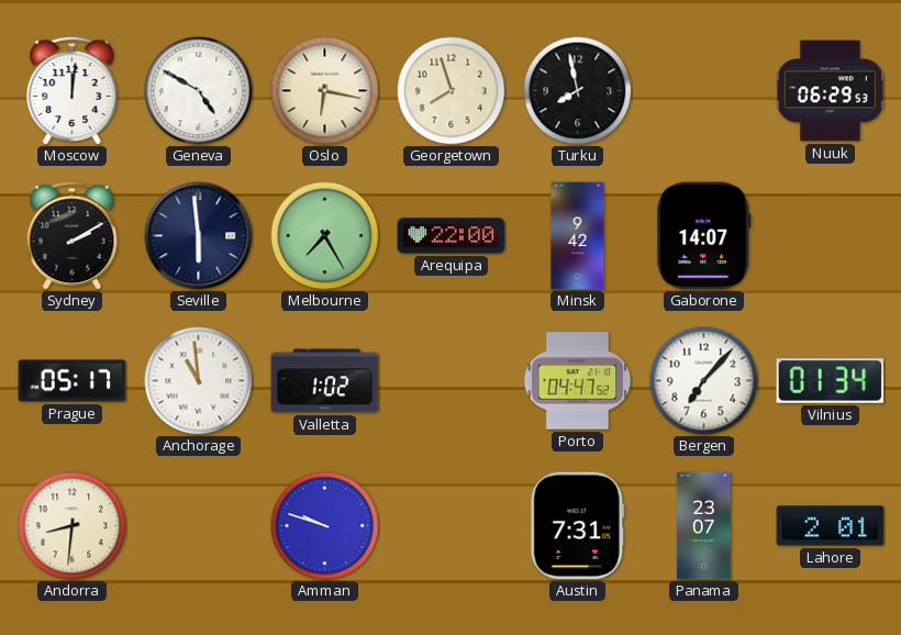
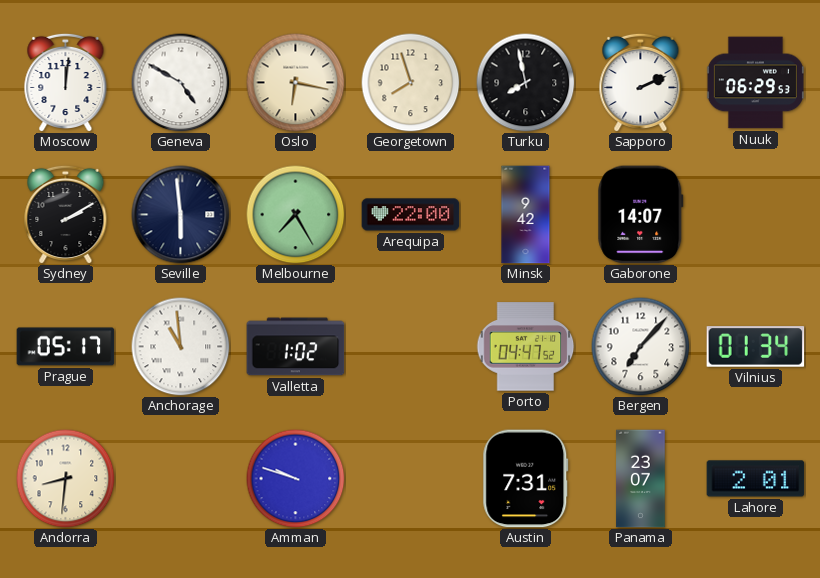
Sapporo: none -> 2:11 (641, 82)
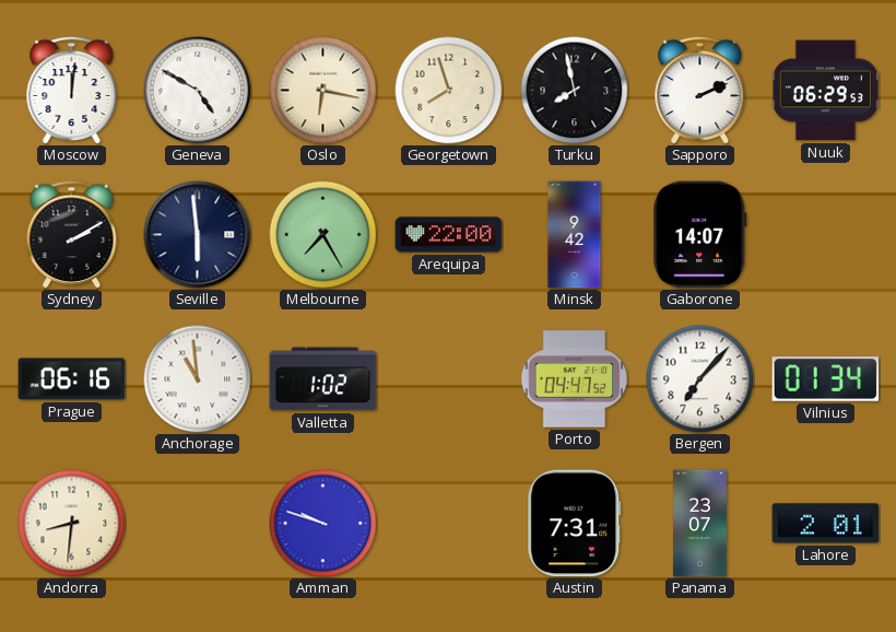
Prague: 05:17 -> 06:16 (72, 379)
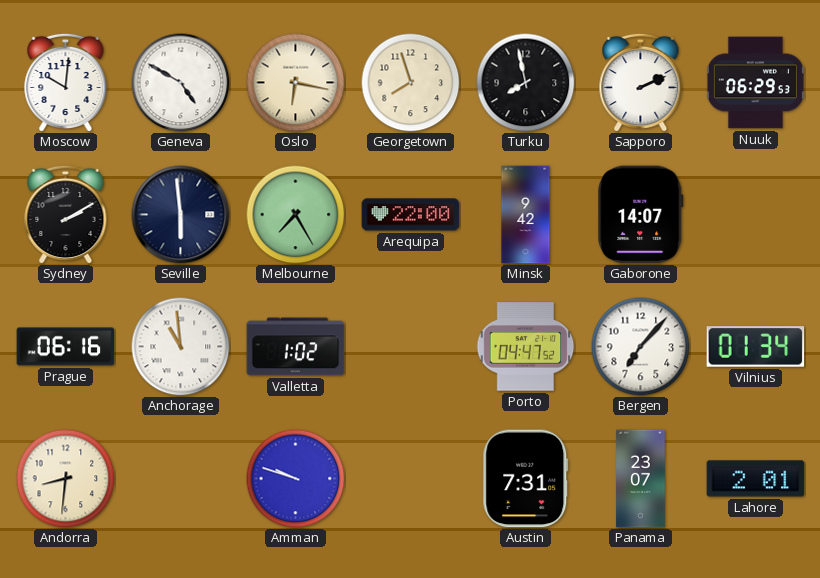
Moscow: 12:01 -> 10:01 (66, 82)
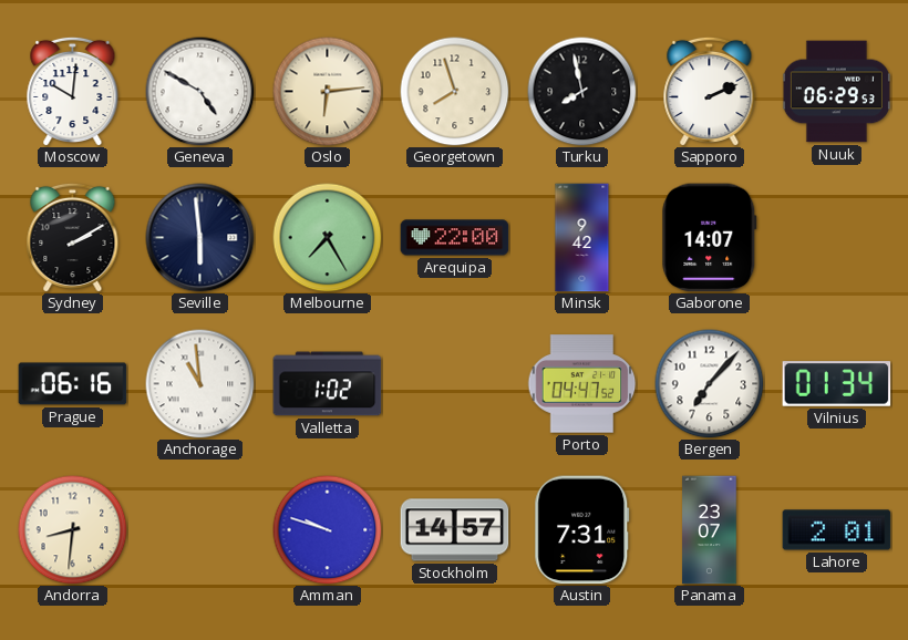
Oslo: 6:17 -> 6:14 (328, 92)
Stockholm: none -> 14:57 (455, 530)
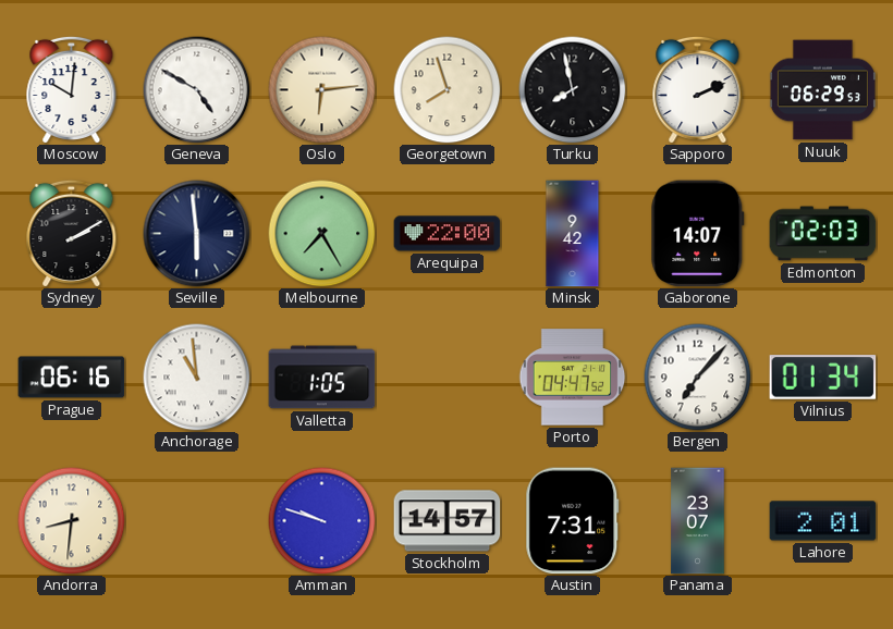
Edmonton: none -> 02:03 (823, 234)
Valletta: 1:02 -> 1:05 (322, 378)
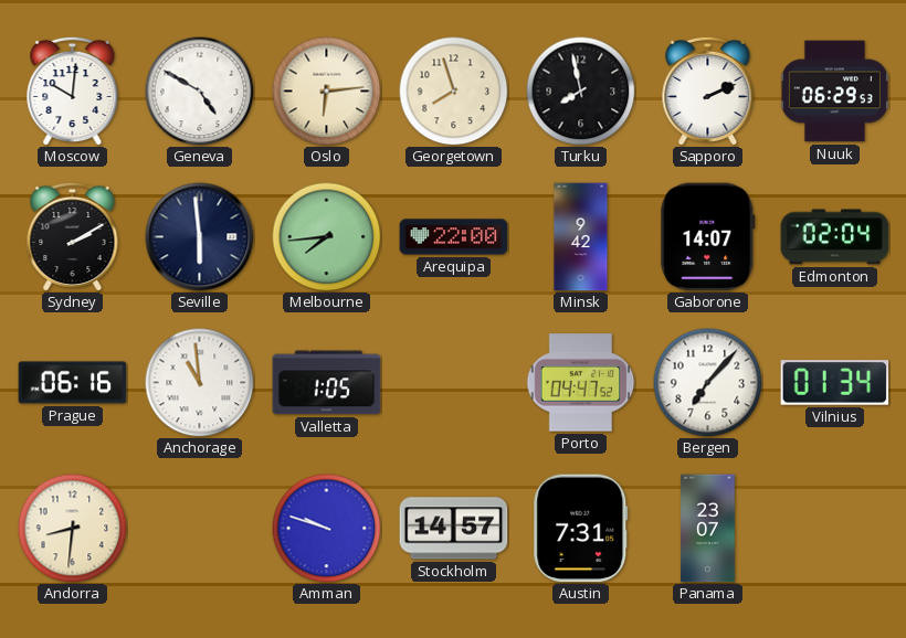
Melbourne: 7:25 -> 7:44 (327, 237)
Edmonton: 02:03 -> 02:04 (835, 237)
Lahore: 2:01 -> none (823, 521)
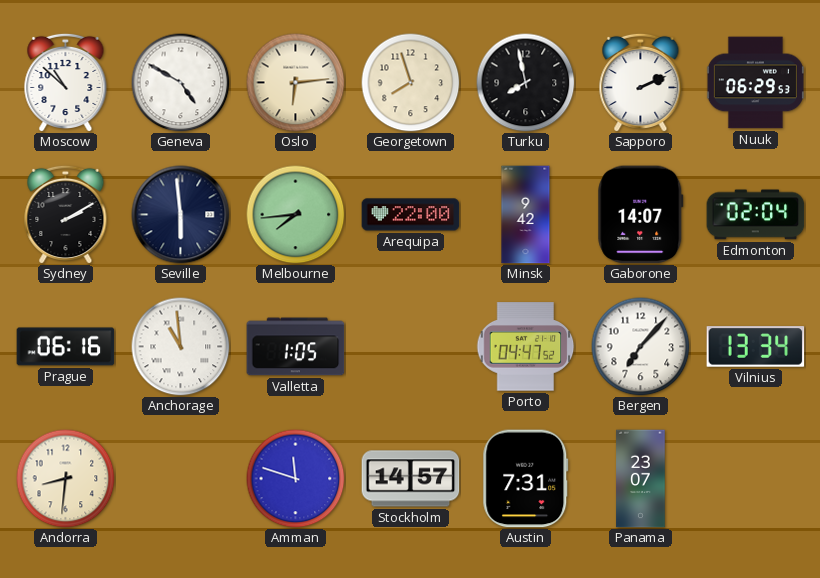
Moscow: 10:01 -> 10:52 (66, 82)
Vilnius: 01:34 -> 13:34 (756, 347)
Amman: 9:48 -> 11:48 (296, 479)
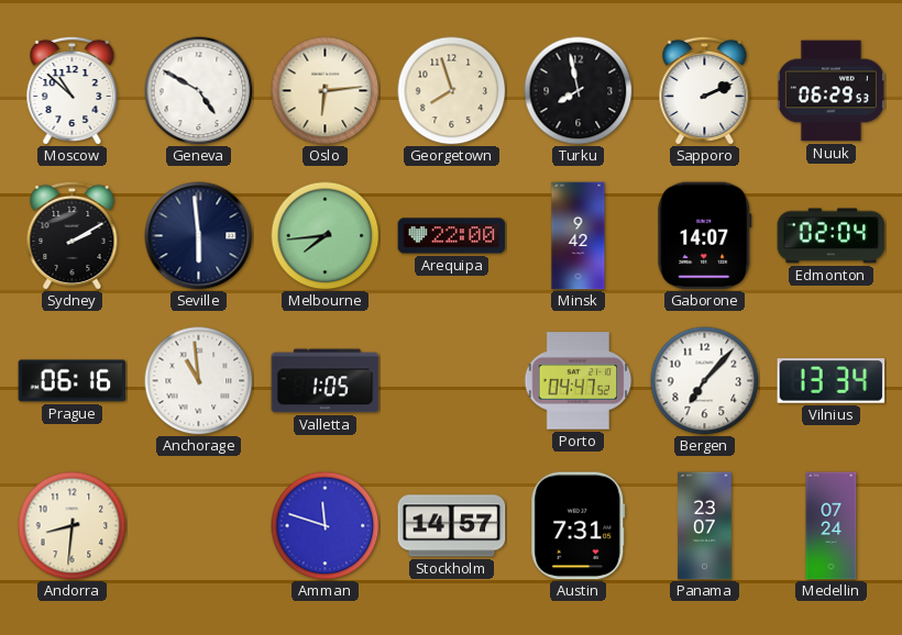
Medellin: none -> 07:24 (832, 526)
